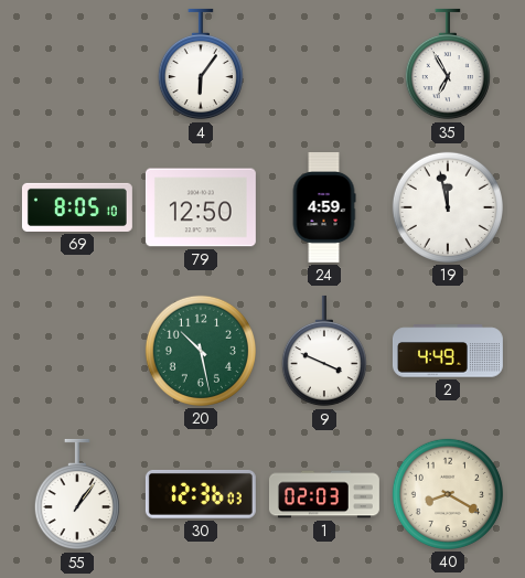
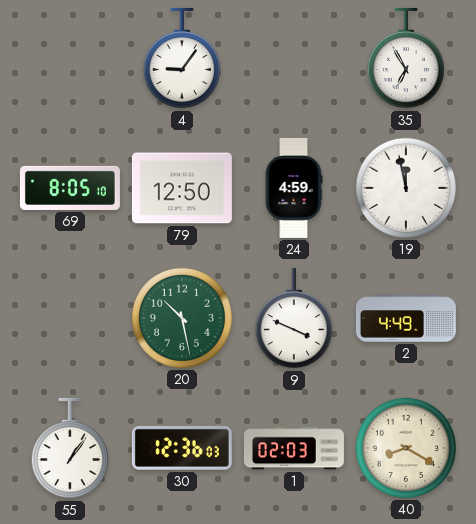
4: 6:06 -> 9:06 (182, 58)
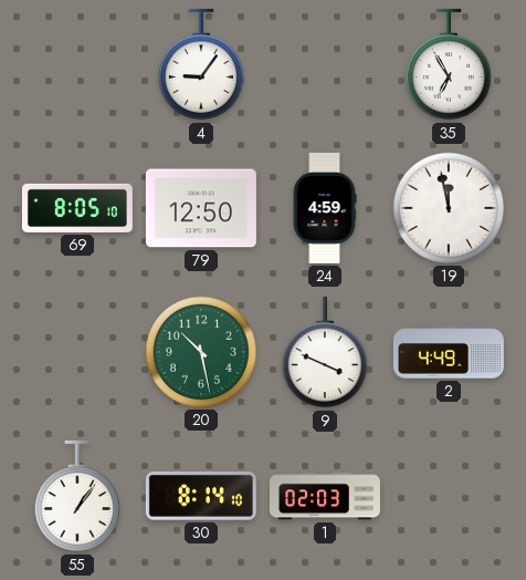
30: 12:36 -> 8:14 (201, 496)
40: 8:20 -> none (406, 448)
